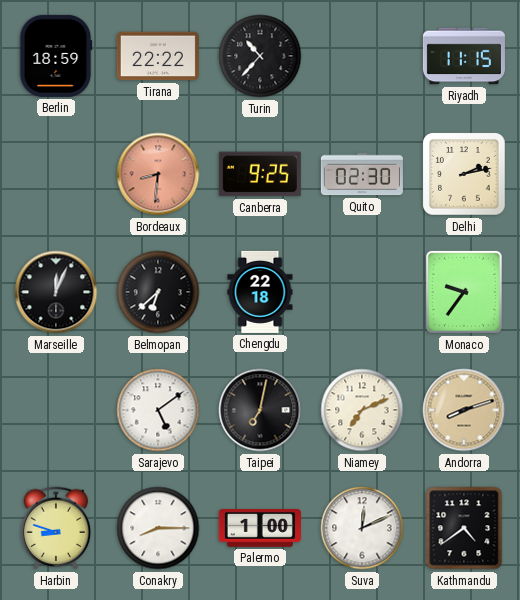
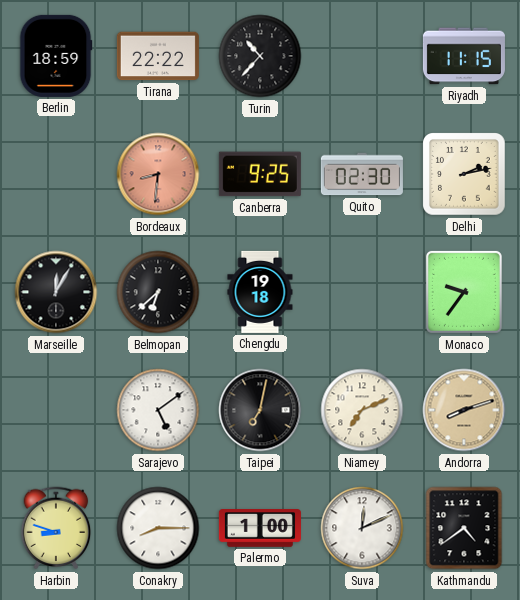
Marseille: 12:04 -> 12:05 (56, 292)
Chengdu: 22:18 -> 19:18 (260, 292)
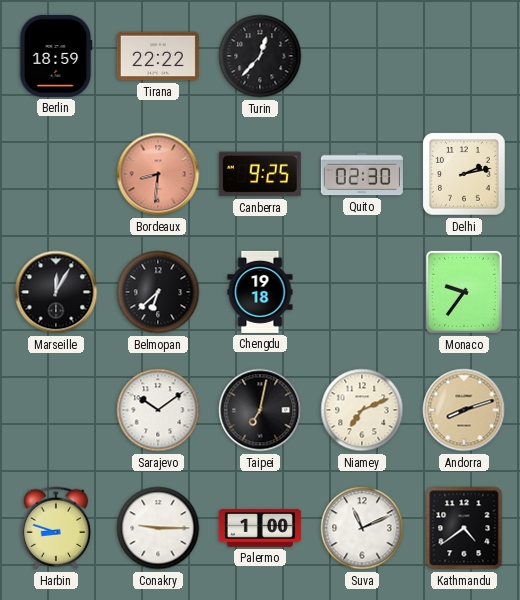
Turin: 10:37 -> 12:37 (260, 56)
Riyadh: 11:15 -> none (464, 56)
Sarajevo: 5:09 -> 10:09 (158, 410)
Conakry: 8:15 -> 9:15 (158, 528)
Suva: 12:11 -> 11:11 (362, 528)
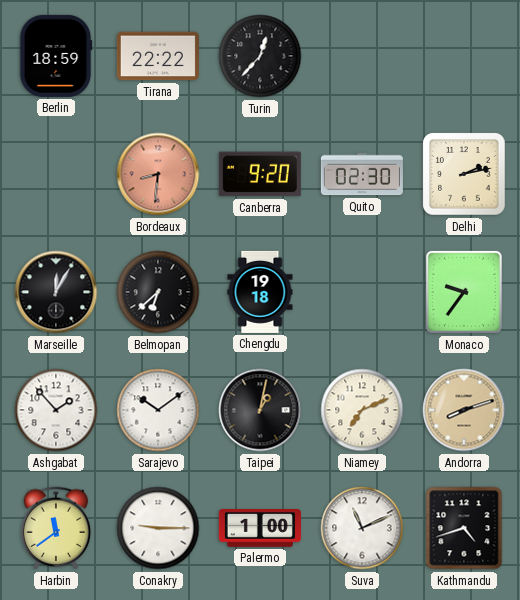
Canberra: 9:25 -> 9:20 (260, 174)
Ashgabat: none -> 1:53 (56, 410)
Taipei: 7:02 -> 1:02 (260, 410)
Harbin: 8:48 -> 11:39 (56, 528)
Kathmandu: 4:39 -> 4:42 (464, 528)
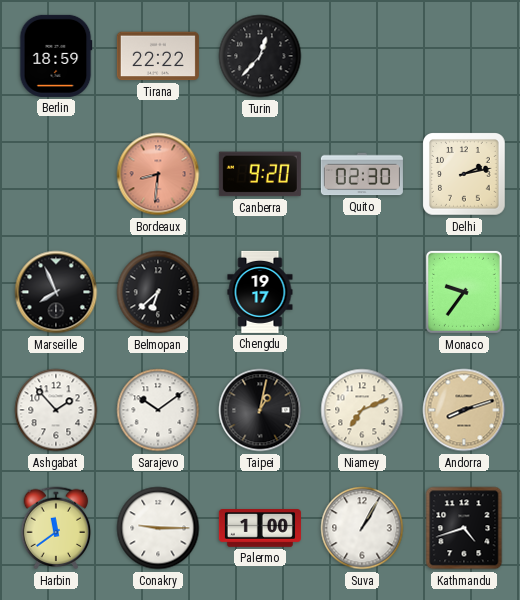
Marseille: 12:05 -> 7:56 (56, 292)
Chengdu: 19:18 -> 19:17 (260, 292)
Suva: 11:11 -> 1:05 (362, 528)
